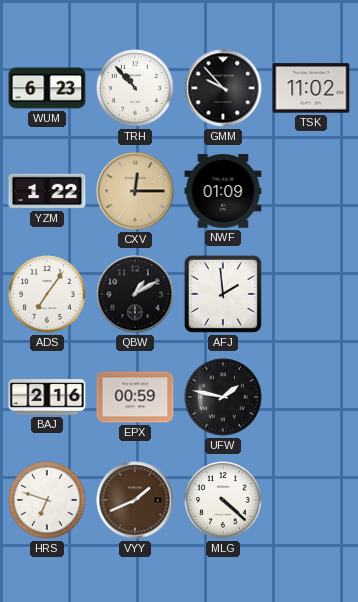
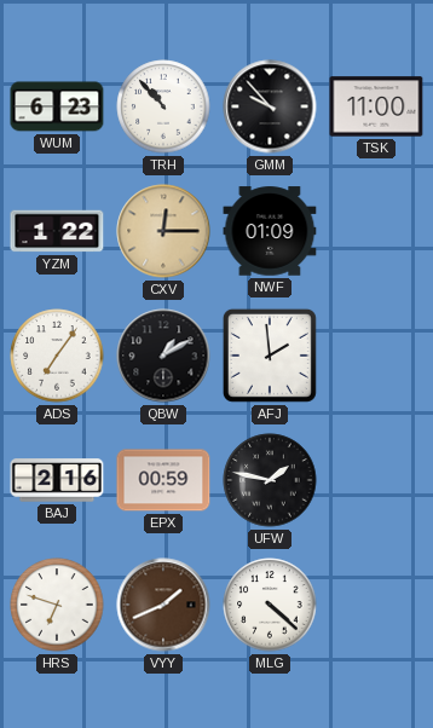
TSK: 11:02 -> 11:00 (376, 106)
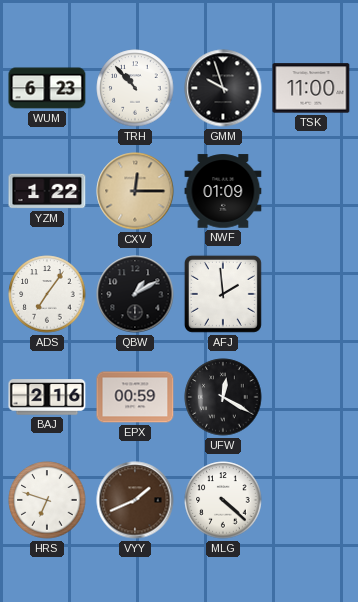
GMM: 9:53 -> 9:57 (223, 88)
UFW: 1:47 -> 12:20 (223, 397)
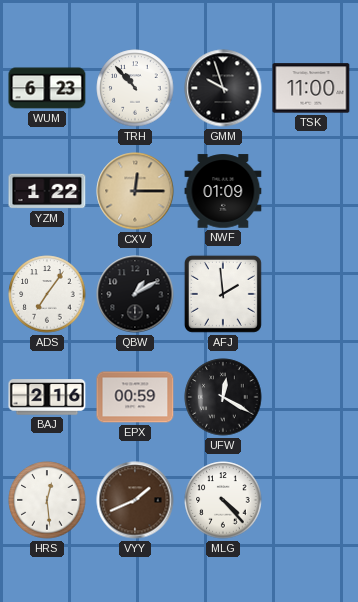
HRS: 6:48 -> 12:29 (47, 500)
MLG: 4:22 -> 4:23 (223, 500)
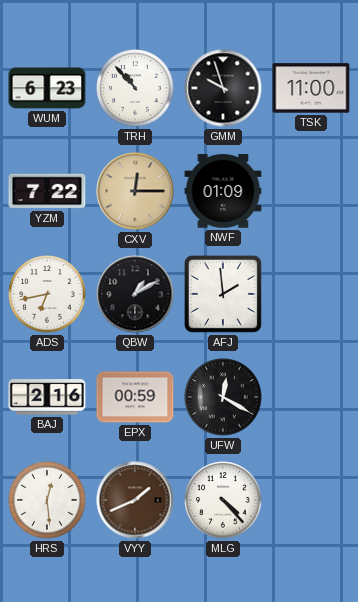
YZM: 1:22 -> 7:22 (47, 191)
ADS: 7:06 -> 6:43 (47, 294)
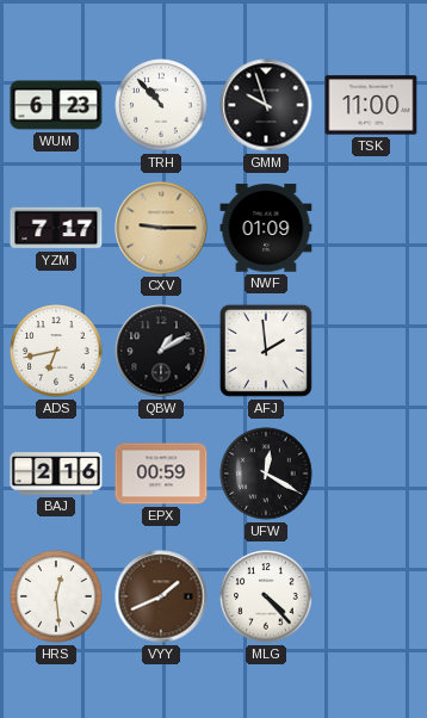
YZM: 7:22 -> 7:17 (56, 228)
CXV: 12:15 -> 9:15 (161, 228)
